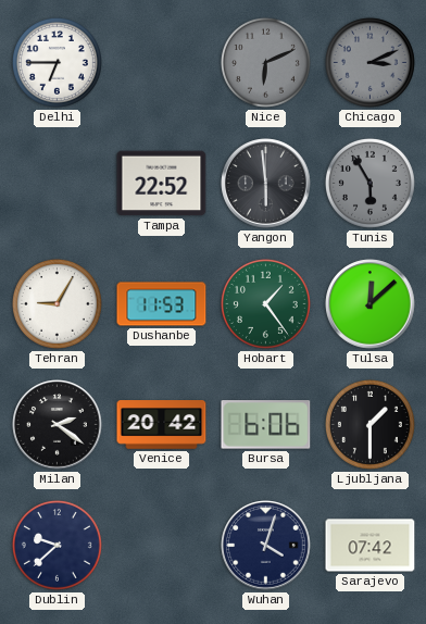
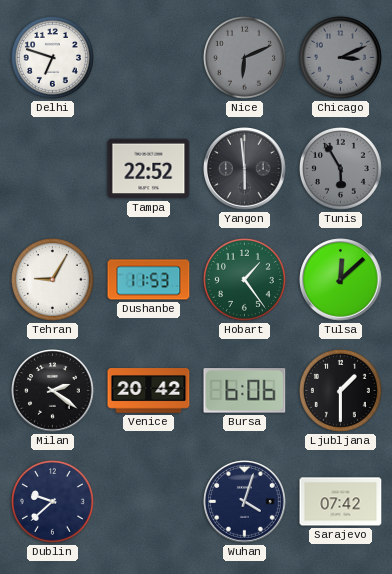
Delhi: 6:45 -> 6:48 (52, 57)
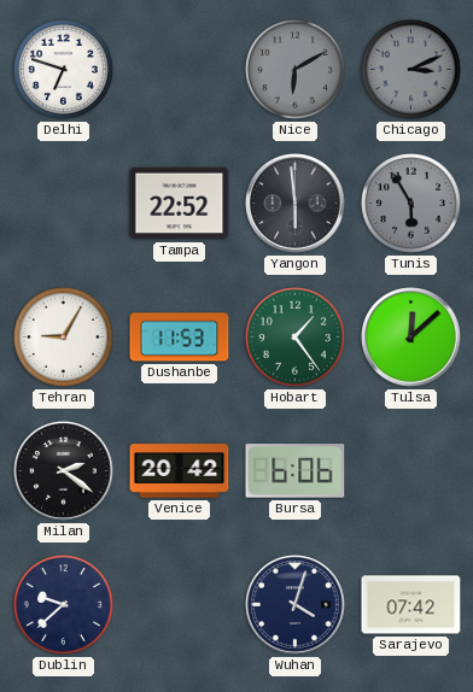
Nice: 6:11 -> 6:10 (294, 69)
Ljubljana: 1:30 -> none (340, 390)
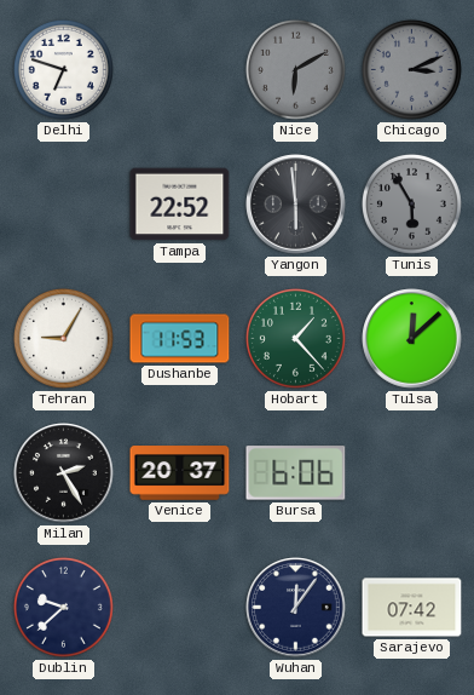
Hobart: 1:24 -> 1:23 (295, 338)
Milan: 2:21 -> 2:25 (64, 473)
Venice: 20:42 -> 20:37 (180, 473)
Wuhan: 4:03 -> 12:06 (296, 608)
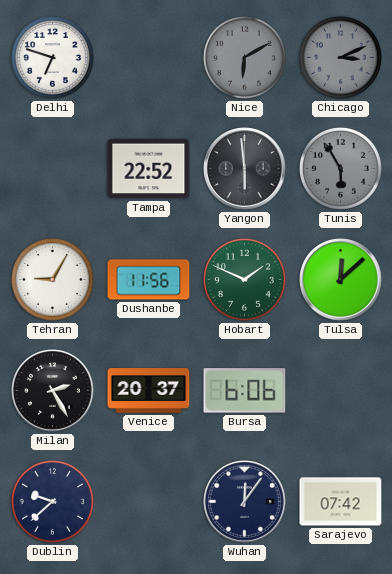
Dushanbe: 11:53 -> 11:56 (149, 280)
Hobart: 1:23 -> 1:49 (244, 279)
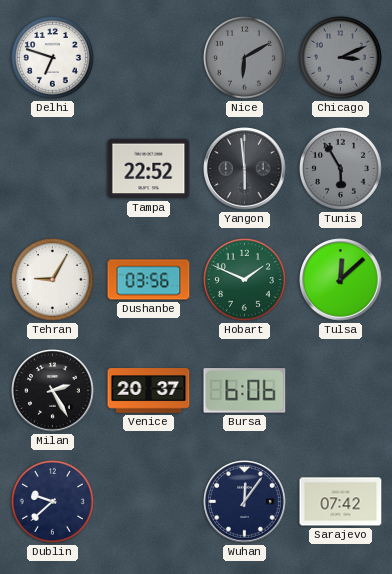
Dushanbe: 11:56 -> 03:56 (149, 280)
